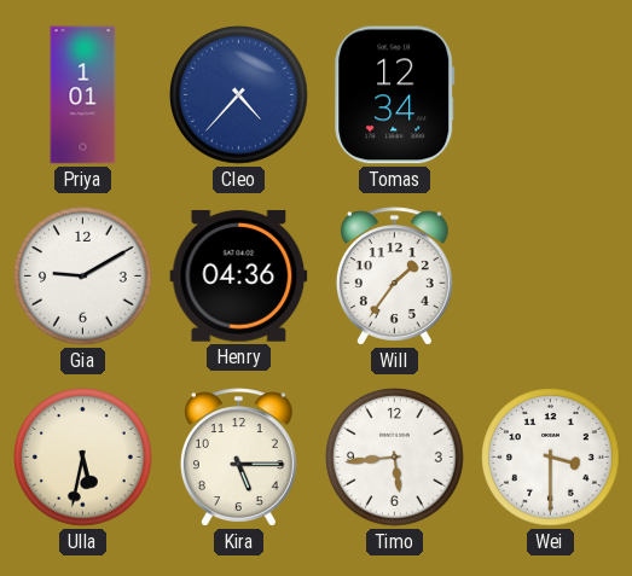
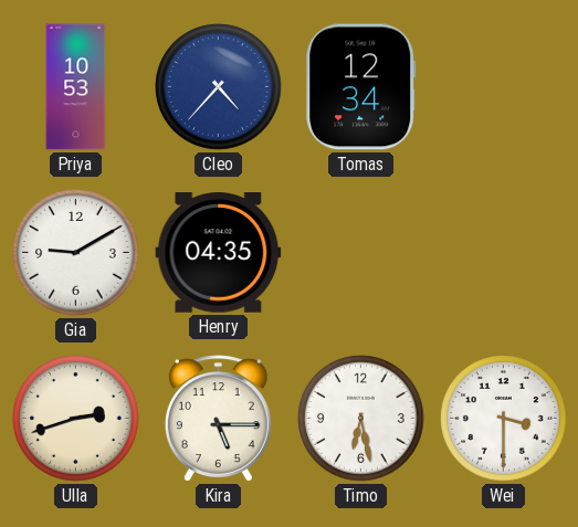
Priya: 1:01 -> 10:53 (76, 87)
Henry: 04:36 -> 04:35 (219, 253)
Will: 1:36 -> none (394, 277)
Ulla: 5:32 -> 2:42 (76, 419)
Timo: 5:44 -> 6:28 (361, 419)
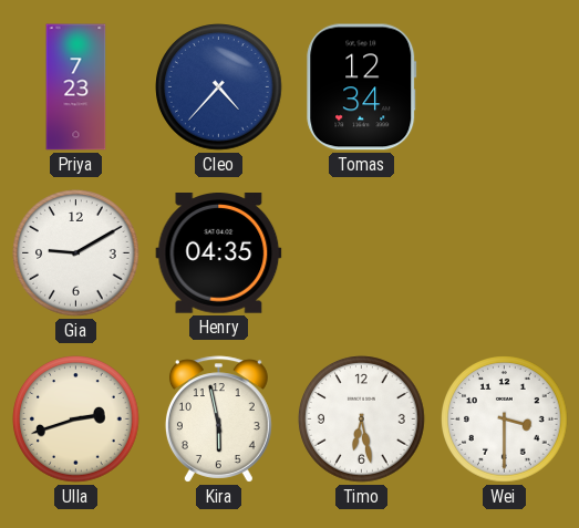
Priya: 10:53 -> 7:23 (76, 87)
Kira: 5:15 -> 5:58 (218, 420)
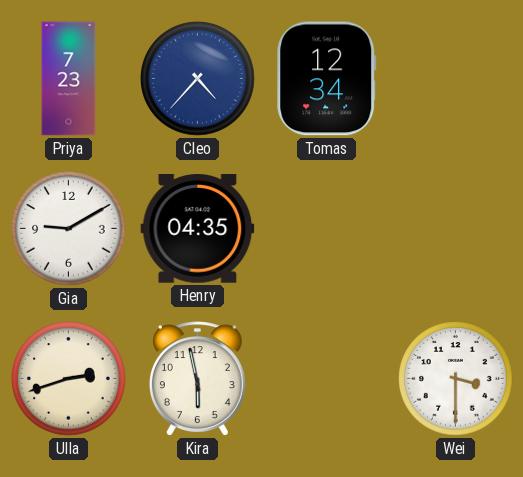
Timo: 6:28 -> none (362, 420)
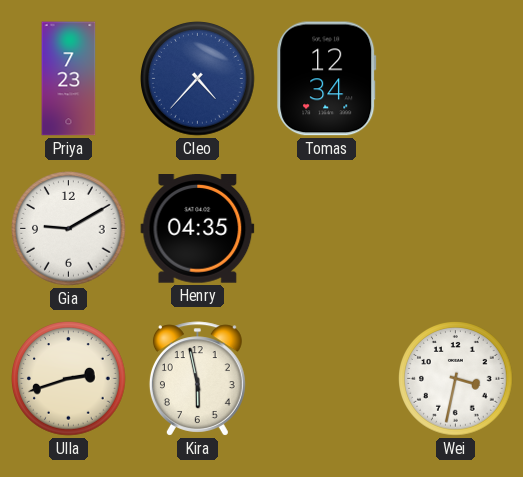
Wei: 3:30 -> 3:32 (456, 379)
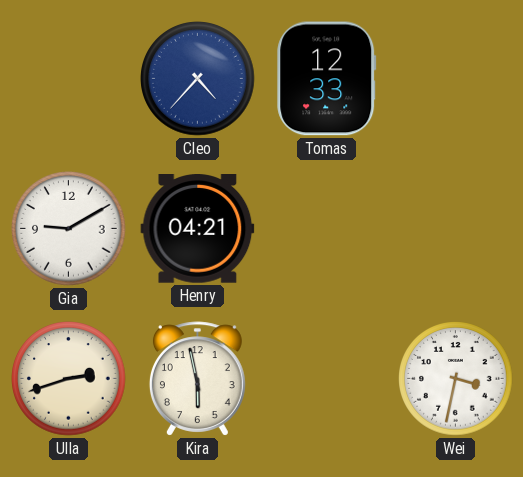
Priya: 7:23 -> none (69, 79)
Tomas: 12:34 -> 12:33 (327, 79)
Henry: 04:35 -> 04:21 (198, 229)
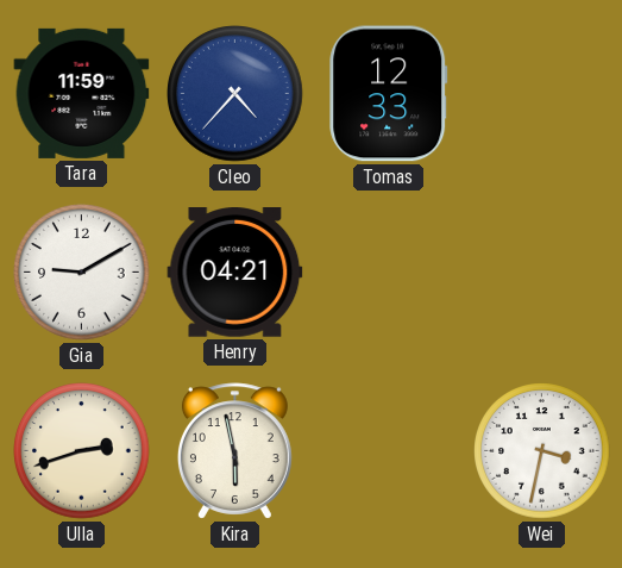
Tara: none -> 11:59 (82, 93)
